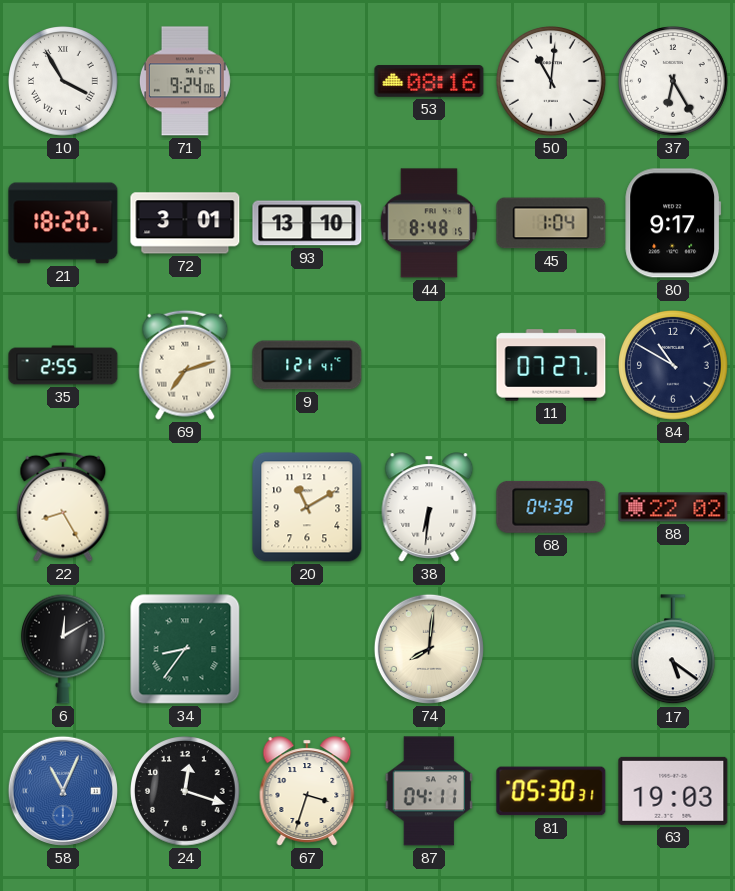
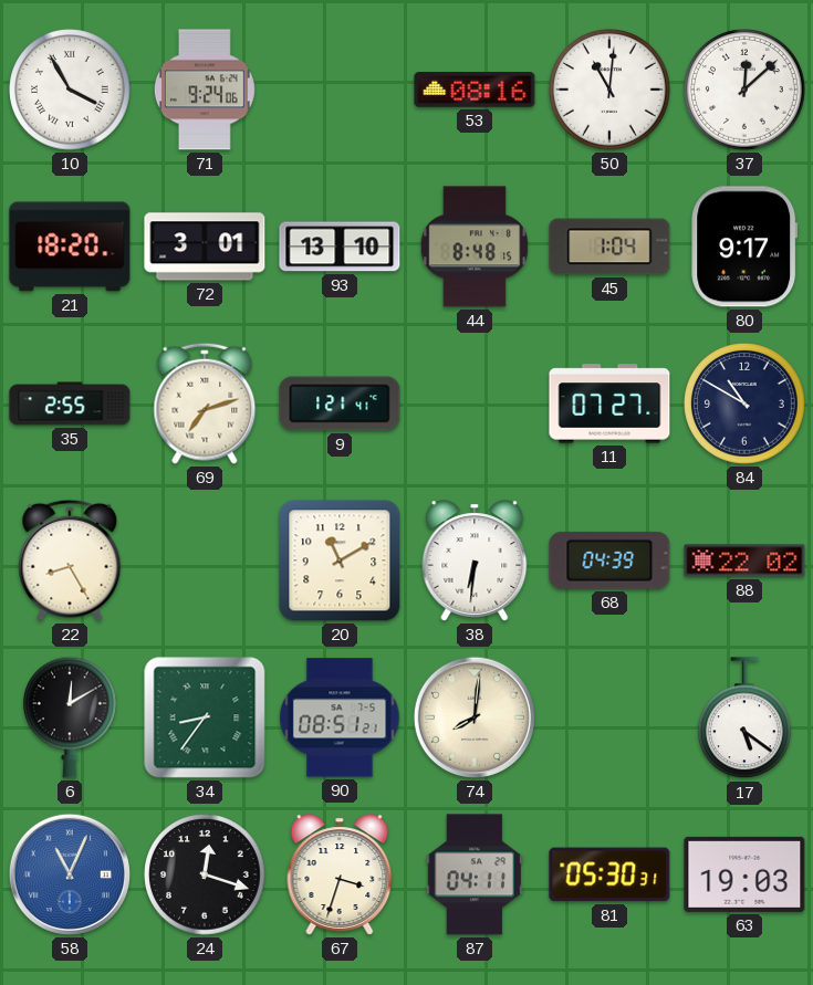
37: 6:25 -> 12:08 (744, 90)
90: none -> 08:51 (340, 717)
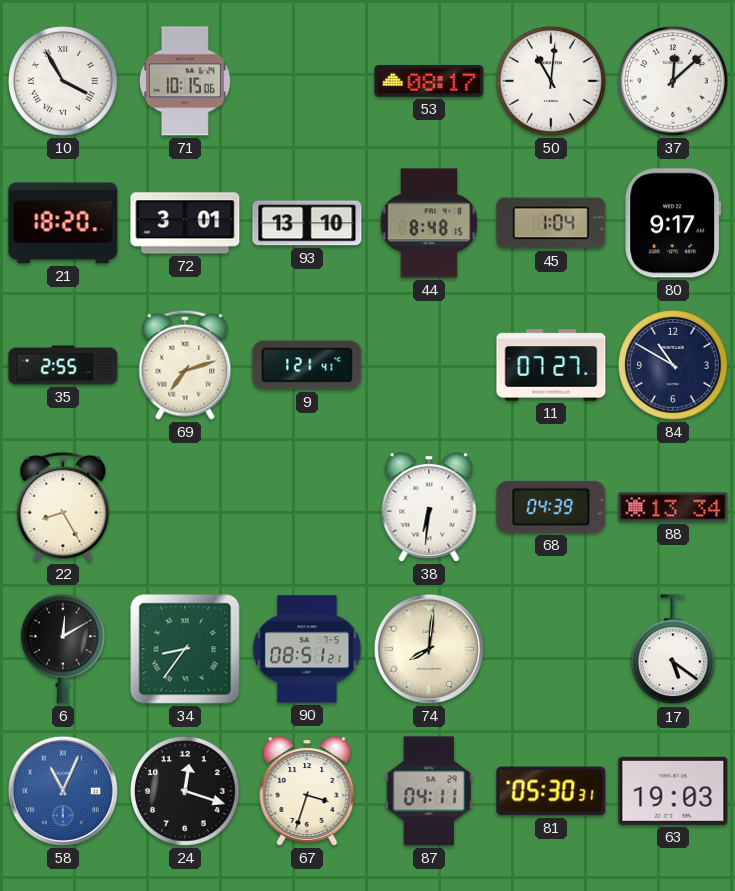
71: 9:24 -> 10:15 (185, 81)
53: 08:16 -> 08:17 (429, 81)
20: 11:10 -> none (340, 560)
88: 22:02 -> 13:34 (673, 507)
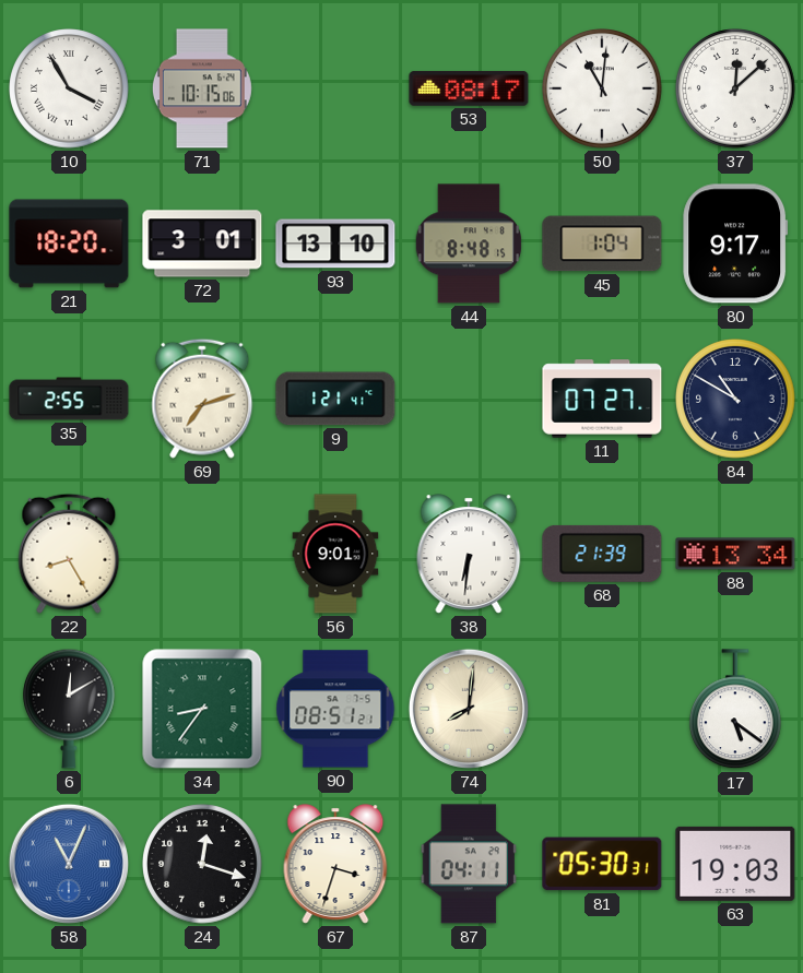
56: none -> 9:01 (335, 554)
68: 04:39 -> 21:39 (602, 554)
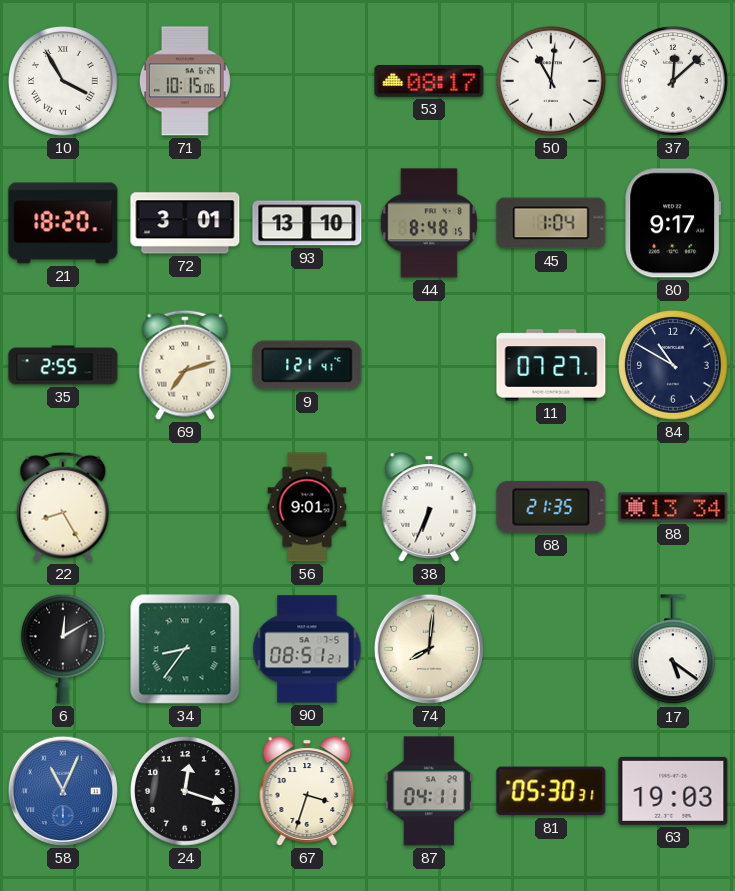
38: 6:31 -> 6:34 (429, 507)
68: 21:39 -> 21:35 (551, 507)
